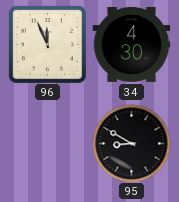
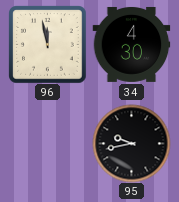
96: 11:56 -> 11:58 (47, 44)
95: 8:50 -> 9:43 (131, 143)
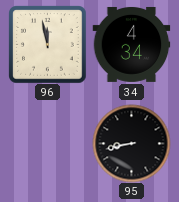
34: 4:30 -> 4:34 (131, 44)
95: 9:43 -> 8:43 (131, 143)
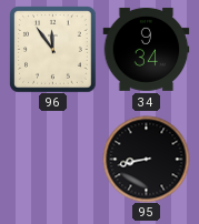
96: 11:58 -> 11:54 (52, 49)
34: 4:34 -> 9:34 (146, 49)
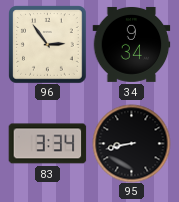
96: 11:54 -> 2:54 (47, 44)
83: none -> 3:34 (47, 144)
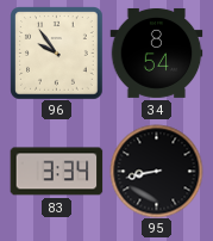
96: 2:54 -> 9:54 (56, 52)
34: 9:34 -> 8:54 (156, 52)
